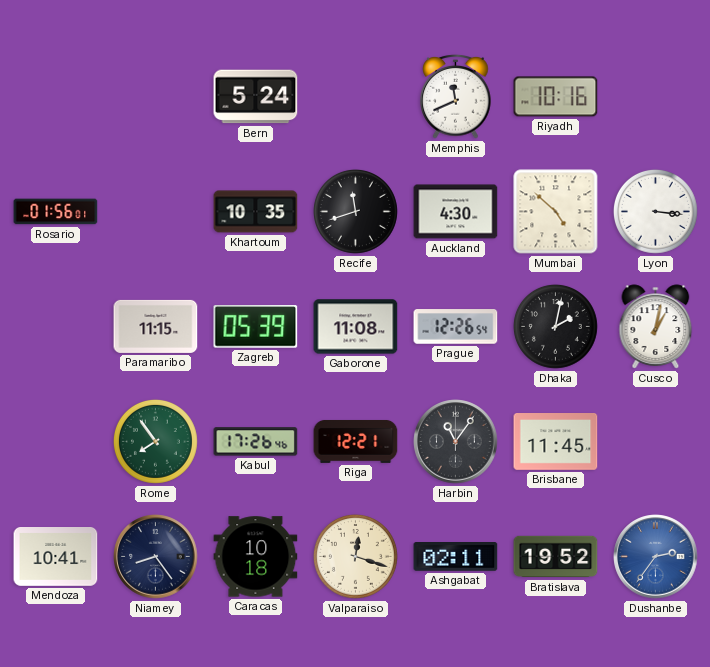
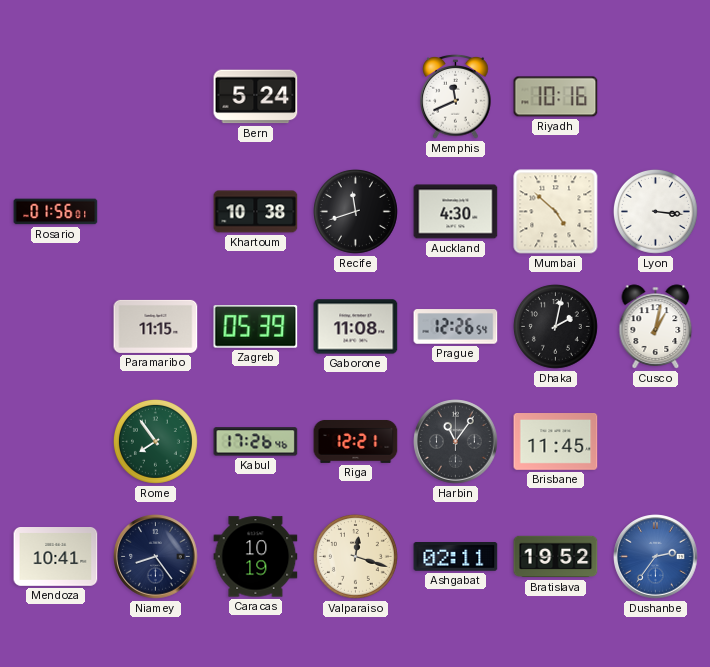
Khartoum: 10:35 -> 10:38 (256, 212)
Caracas: 10:18 -> 10:19 (256, 557)
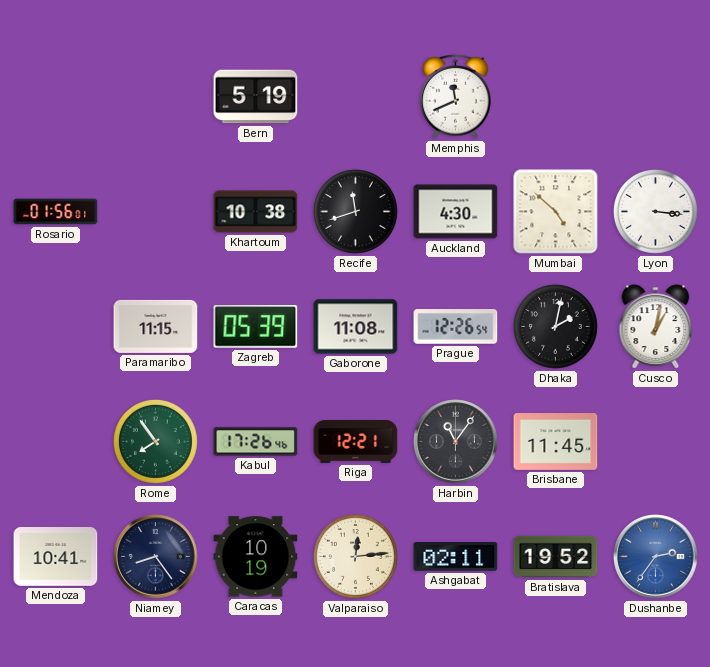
Bern: 5:24 -> 5:19 (256, 97)
Riyadh: 10:16 -> none (556, 97)
Valparaiso: 12:18 -> 12:14 (355, 556)
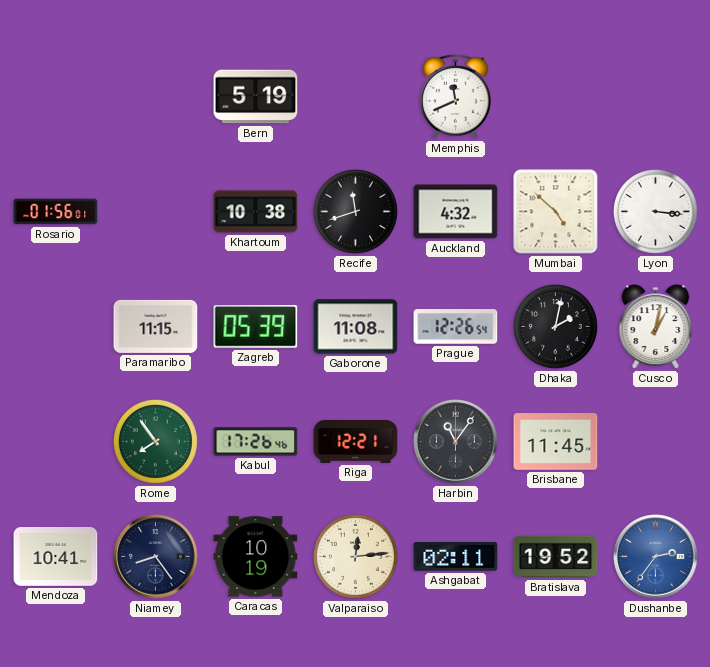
Auckland: 4:30 -> 4:32 (456, 212)
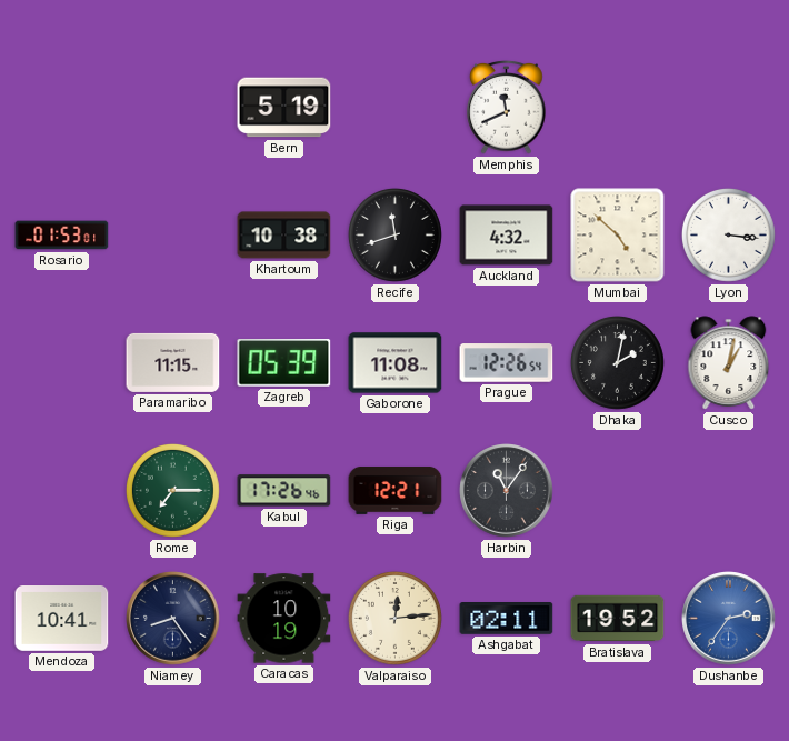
Rosario: 01:56 -> 01:53 (62, 236)
Rome: 7:54 -> 7:15 (172, 490)
Brisbane: 11:45 -> none (556, 442)
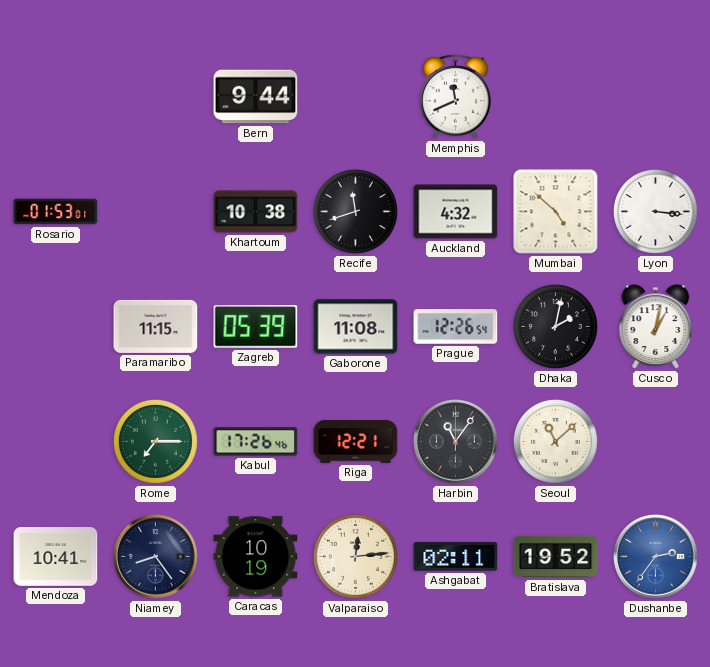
Bern: 5:19 -> 9:44 (256, 97)
Seoul: none -> 11:08 (555, 441)
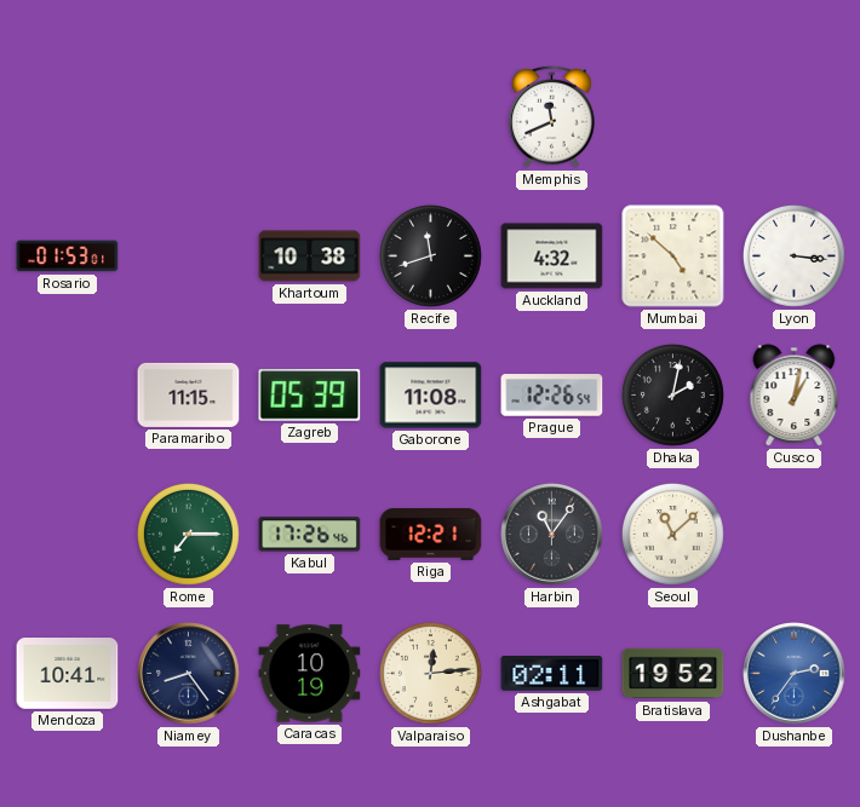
Bern: 9:44 -> none (256, 97)
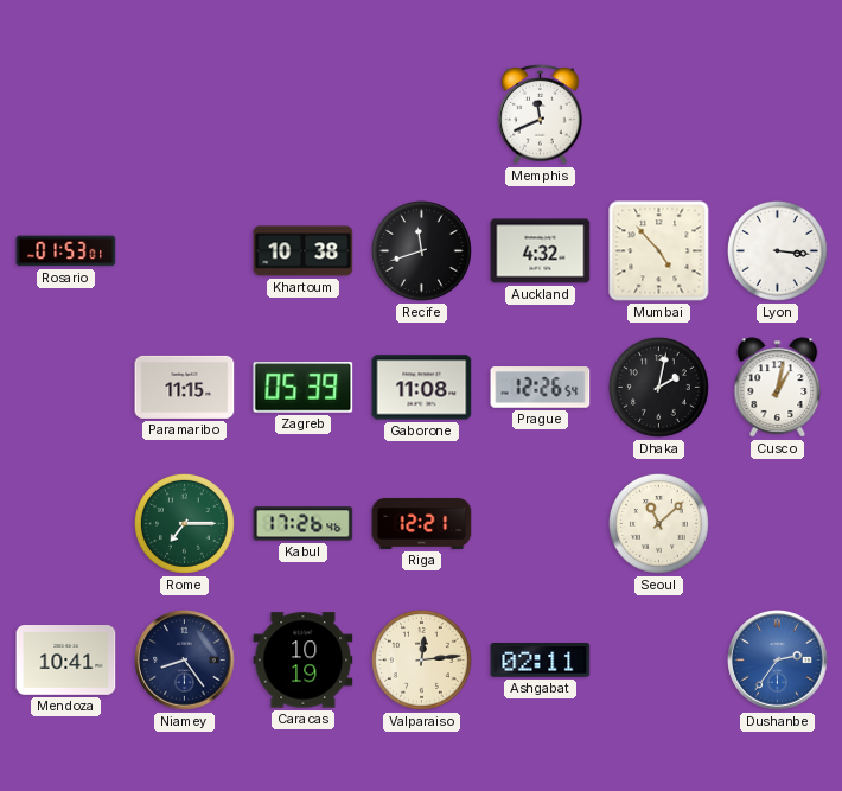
Mumbai: 4:52 -> 4:53 (659, 251)
Harbin: 11:06 -> none (552, 535)
Bratislava: 19:52 -> none (673, 674)
